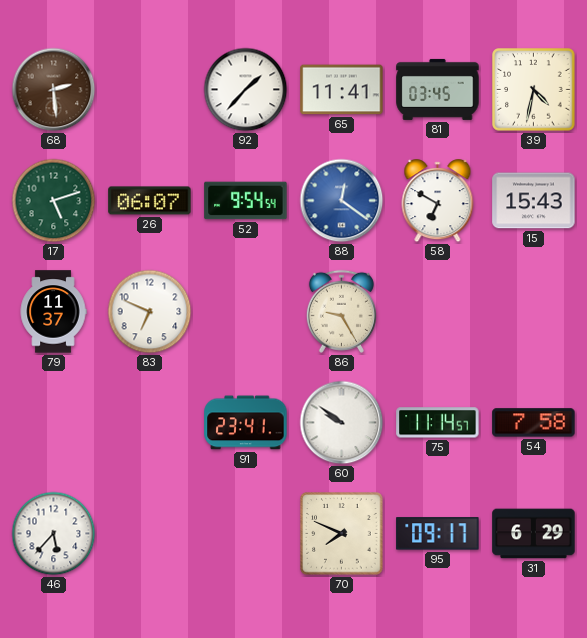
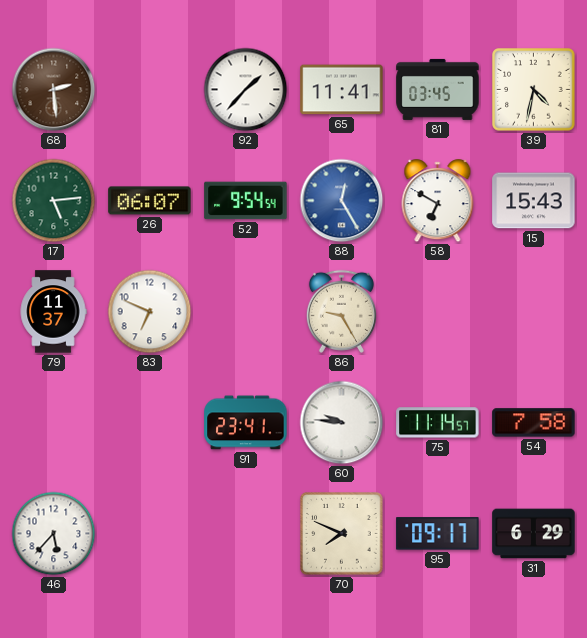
17: 5:12 -> 5:14 (54, 201)
88: 12:21 -> 12:25 (342, 201)
60: 9:51 -> 9:46 (342, 423)
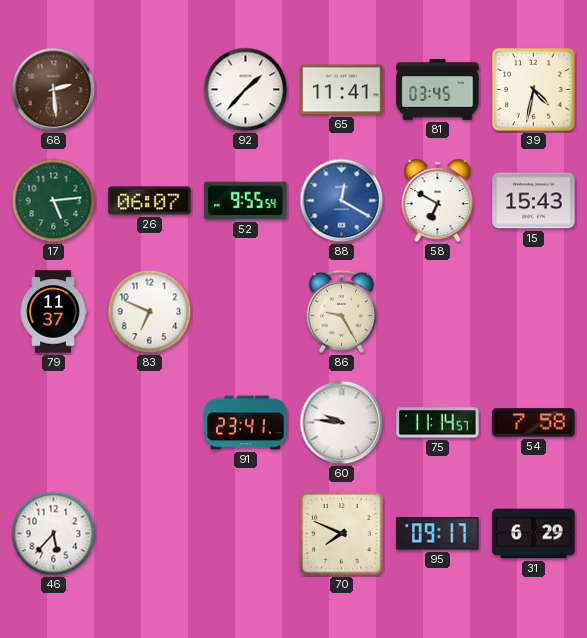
52: 9:54 -> 9:55 (246, 201)
88: 12:25 -> 12:20 (342, 201)
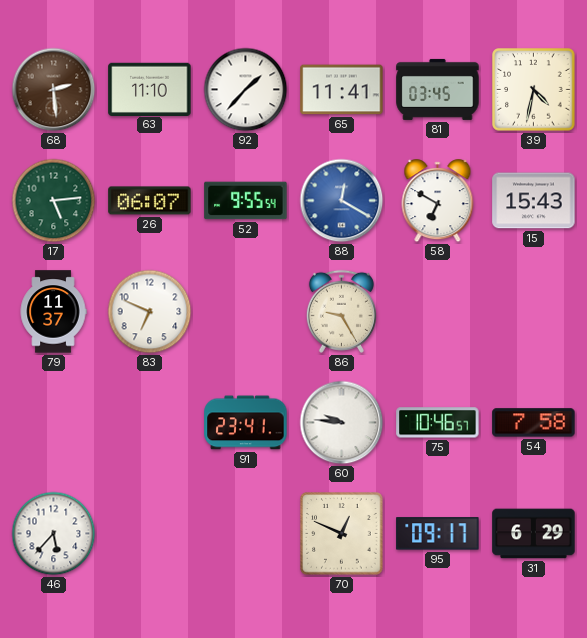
63: none -> 11:10 (150, 89)
75: 11:14 -> 10:46 (438, 423)
70: 7:49 -> 12:49 (342, 534)
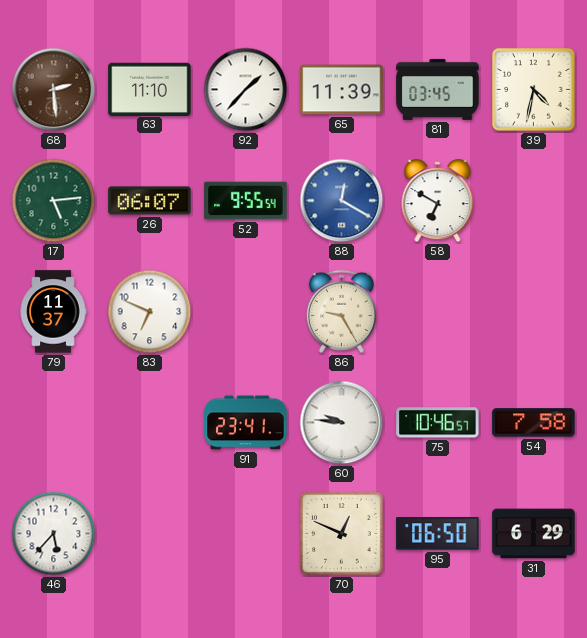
65: 11:41 -> 11:39 (342, 90)
15: 15:43 -> none (534, 201)
95: 09:17 -> 06:50 (438, 534)
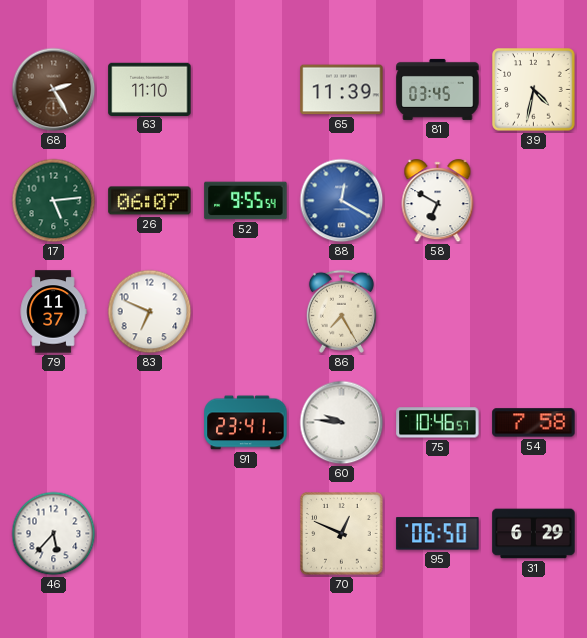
68: 2:29 -> 2:25 (54, 90)
92: 1:37 -> none (246, 90)
86: 9:25 -> 7:25 (341, 311)
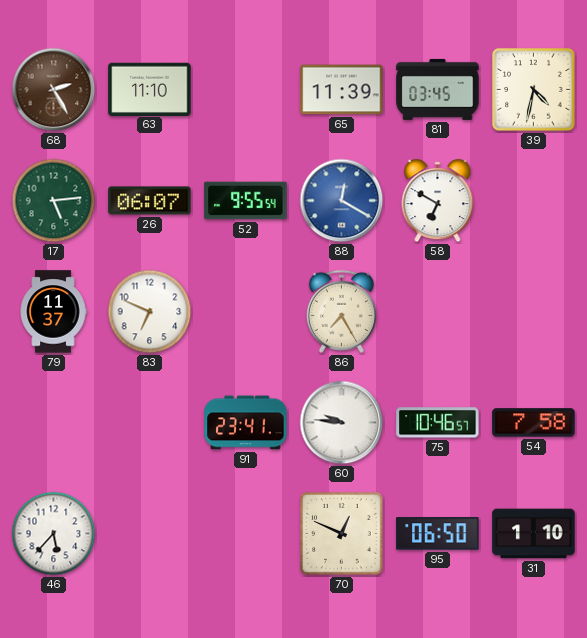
31: 6:29 -> 1:10 (534, 534)
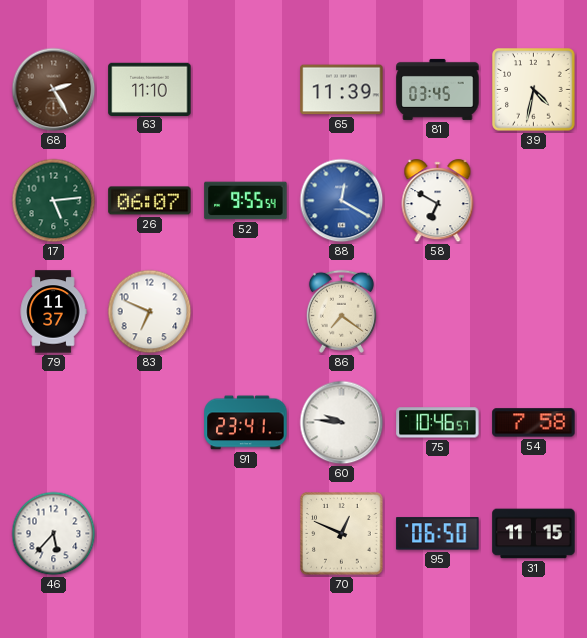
86: 7:25 -> 7:21 (341, 311)
31: 1:10 -> 11:15 (534, 534)
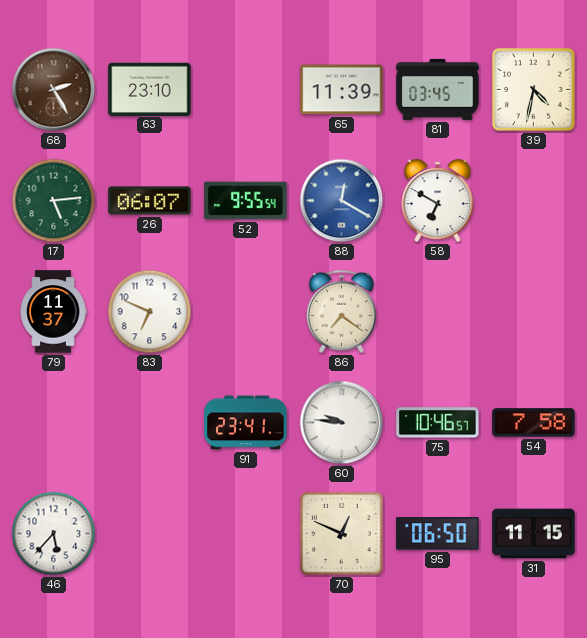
63: 11:10 -> 23:10 (150, 89)
